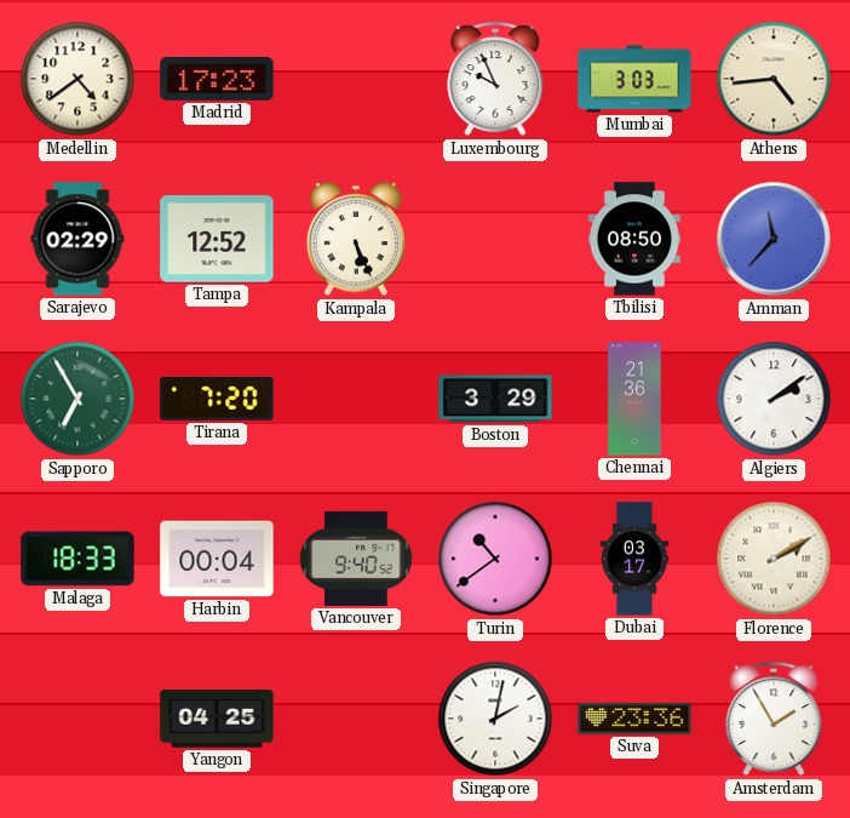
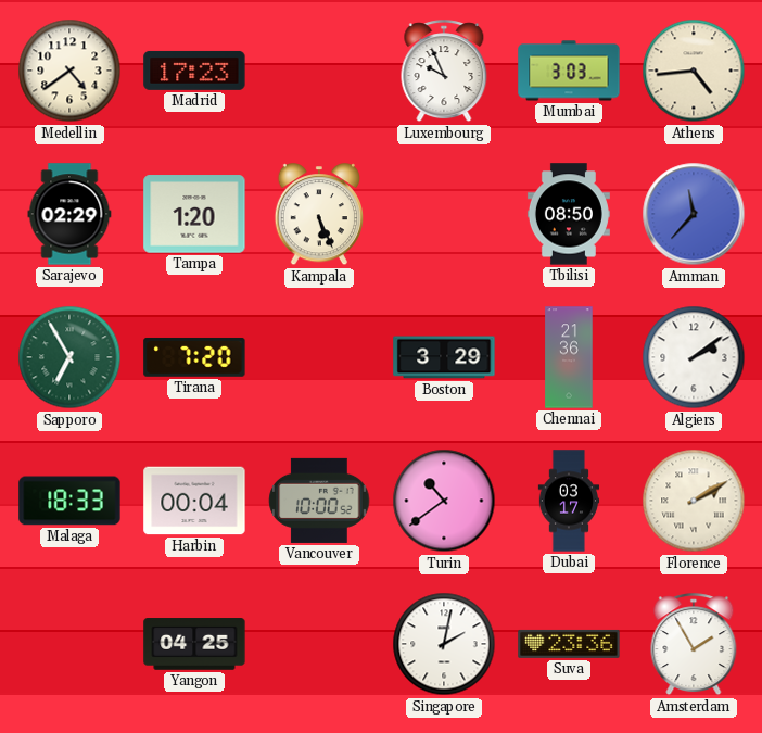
Tampa: 12:52 -> 1:20 (194, 214)
Vancouver: 9:40 -> 10:00 (319, 501)
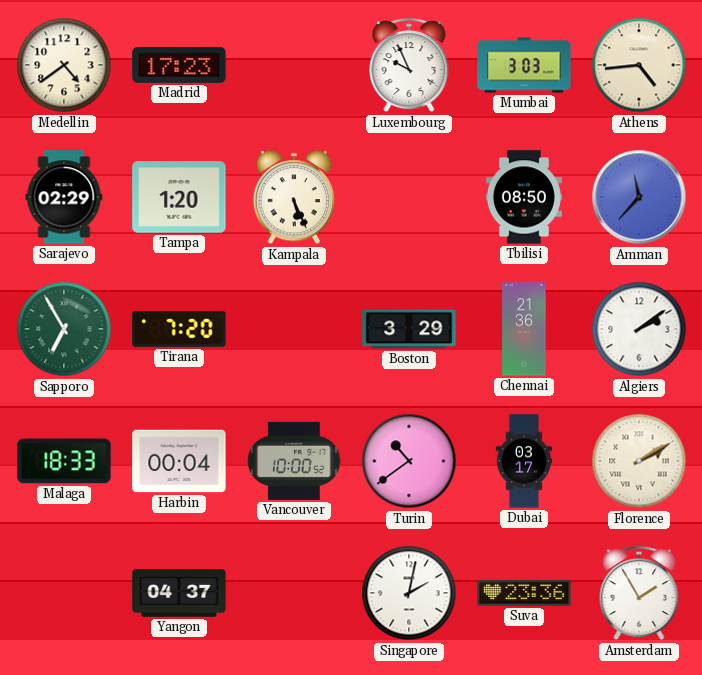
Yangon: 04:25 -> 04:37 (179, 593)
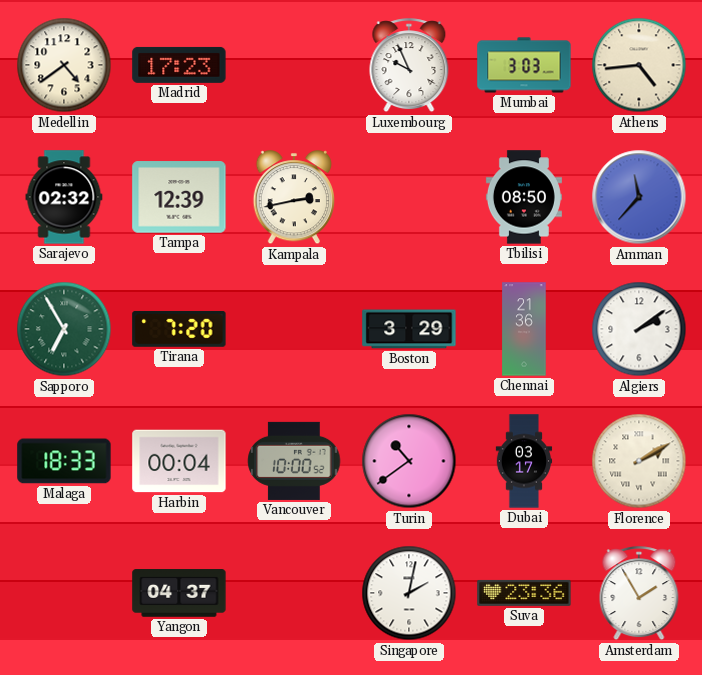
Sarajevo: 02:29 -> 02:32 (64, 197)
Tampa: 1:20 -> 12:39 (179, 197)
Kampala: 5:26 -> 2:43 (293, 198)
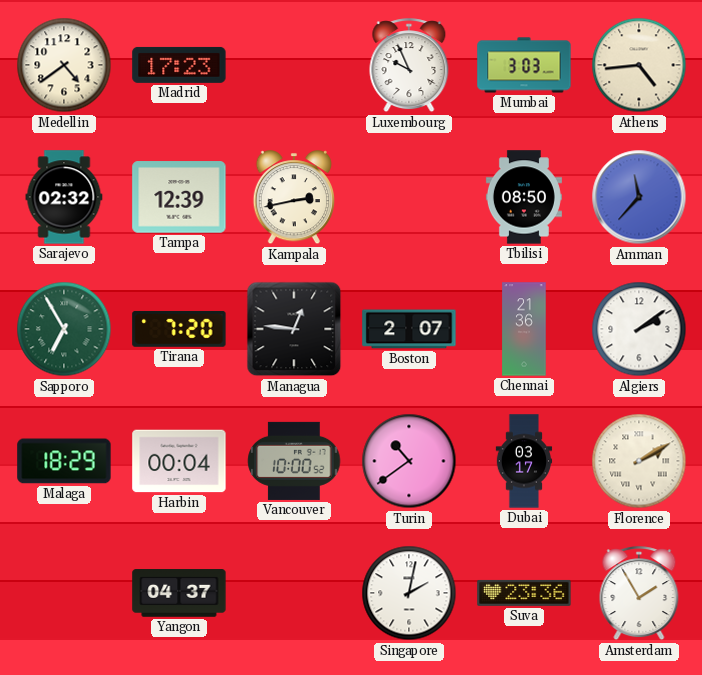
Managua: none -> 12:46 (294, 329)
Boston: 3:29 -> 2:07 (409, 329)
Malaga: 18:33 -> 18:29 (64, 461)
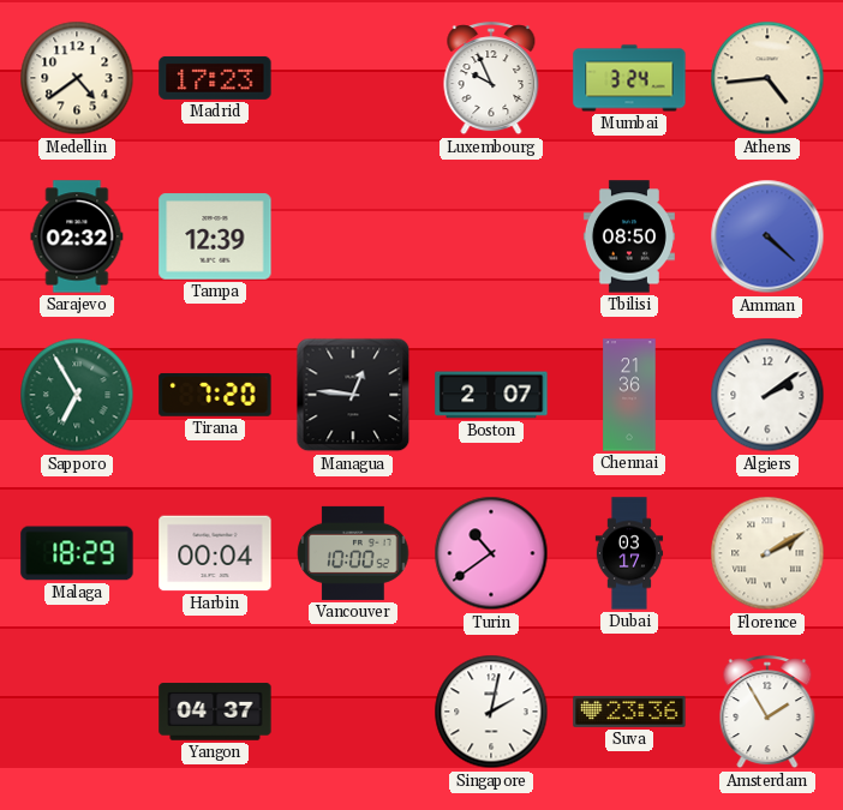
Mumbai: 3:03 -> 3:24 (629, 78)
Kampala: 2:43 -> none (293, 198)
Amman: 11:37 -> 4:22 (767, 236)
